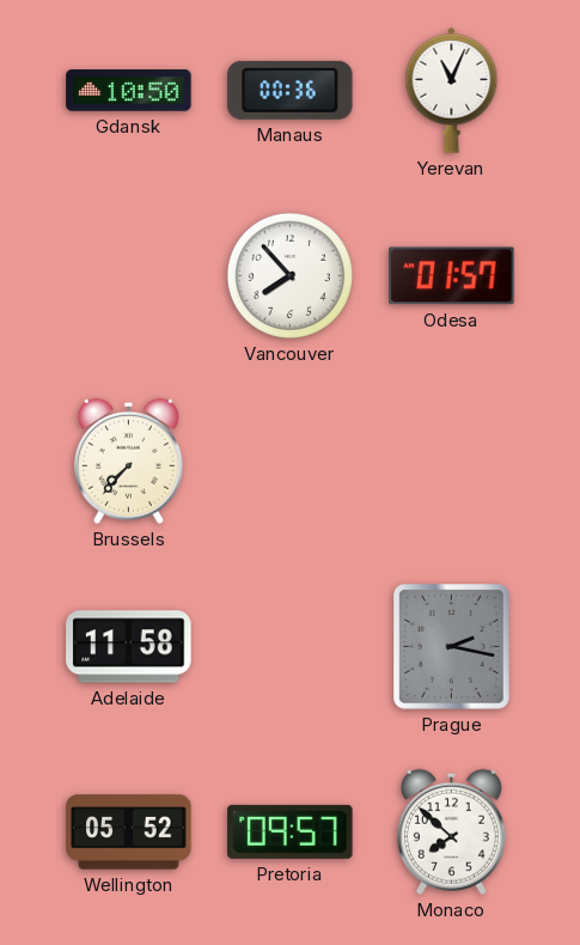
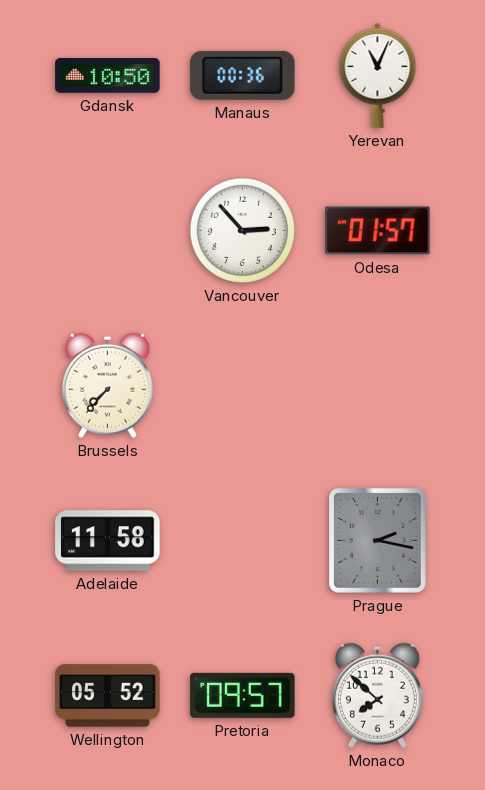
Vancouver: 7:53 -> 2:53 (242, 230)
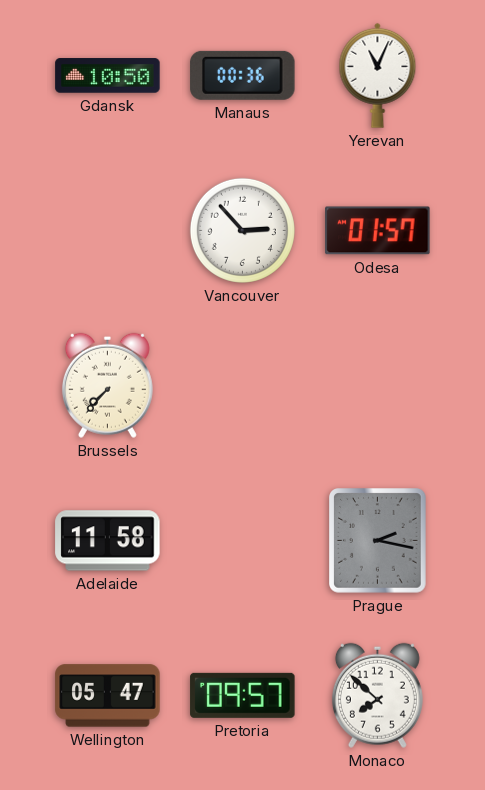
Wellington: 05:52 -> 05:47 (108, 696)
